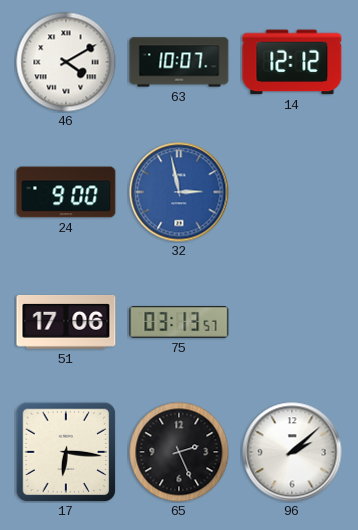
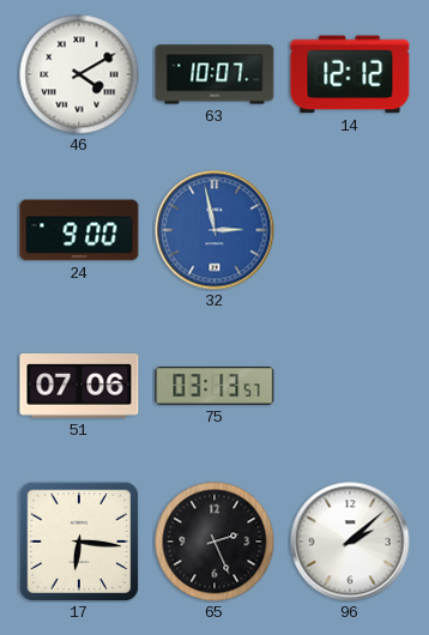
51: 17:06 -> 07:06 (79, 386)
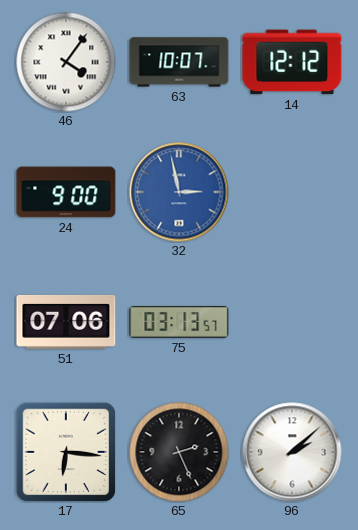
46: 4:10 -> 4:06 (66, 62)
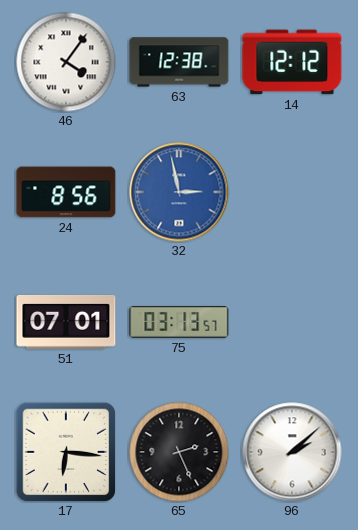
63: 10:07 -> 12:38 (179, 62)
24: 9:00 -> 8:56 (66, 192)
51: 07:06 -> 07:01 (66, 322)
